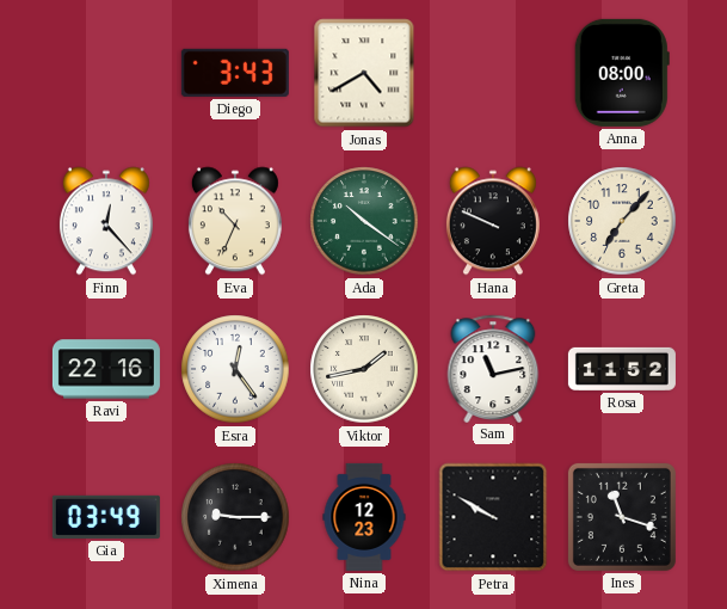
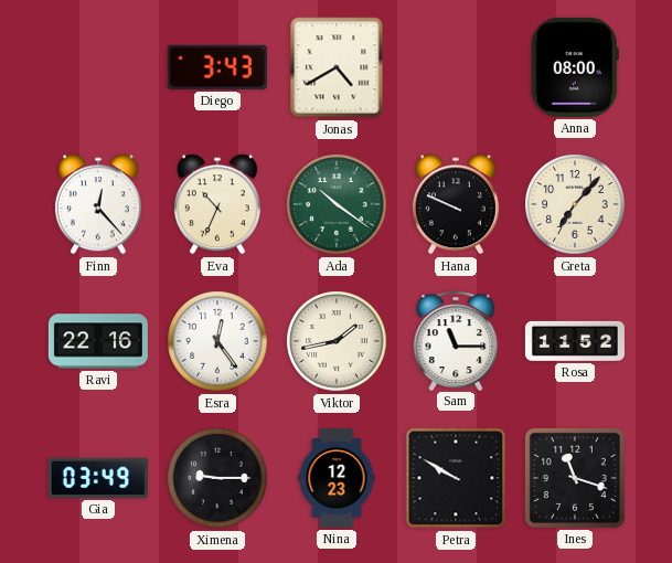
Sam: 11:13 -> 11:15 (456, 340)
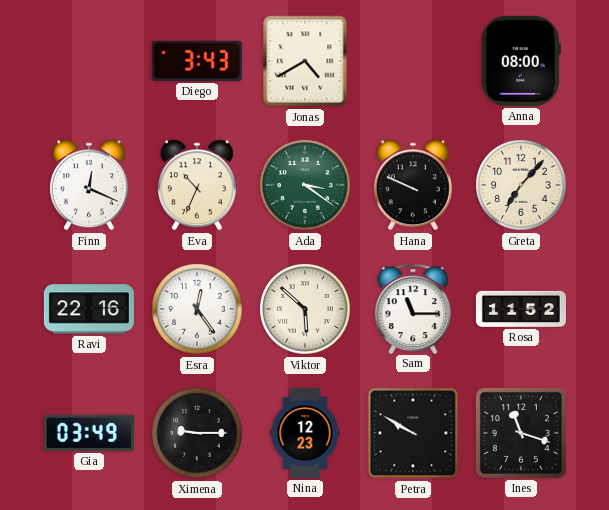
Finn: 12:23 -> 12:19 (89, 185)
Ada: 10:21 -> 3:21 (305, 185)
Viktor: 1:43 -> 5:52 (305, 309)
